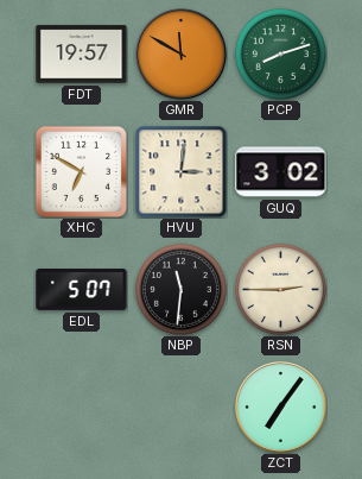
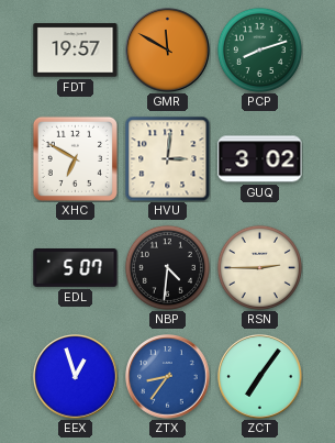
NBP: 11:31 -> 4:31 (167, 267)
EEX: none -> 12:57 (76, 377)
ZTX: none -> 8:36 (168, 377)
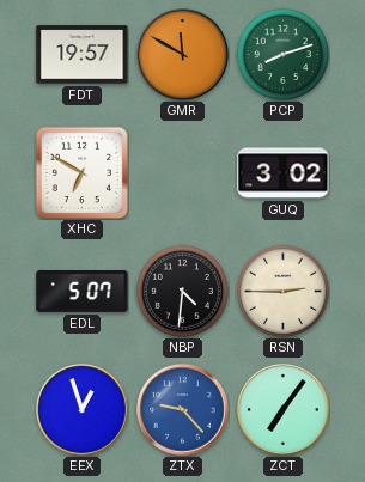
HVU: 3:01 -> none (167, 158)
ZTX: 8:36 -> 9:23 (183, 410)
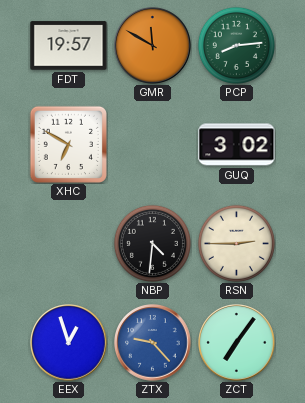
PCP: 8:12 -> 8:14 (236, 45)
EDL: 5:07 -> none (83, 292)
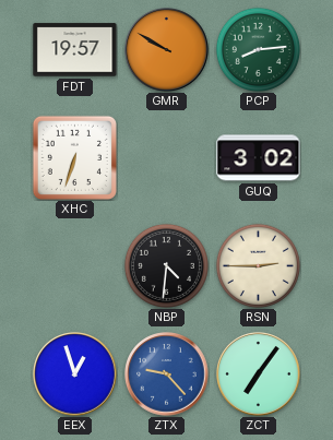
GMR: 11:50 -> 9:50 (167, 50)
XHC: 6:50 -> 6:33 (74, 157)
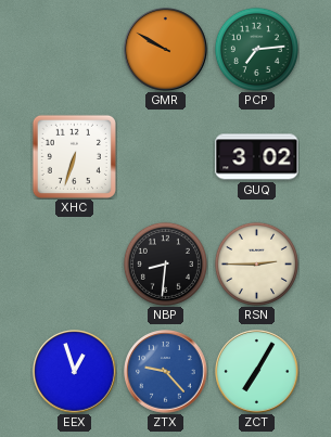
FDT: 19:57 -> none (75, 50)
PCP: 8:14 -> 7:14 (256, 49)
NBP: 4:31 -> 8:31 (165, 264)
ZCT: 7:06 -> 7:05 (257, 372)
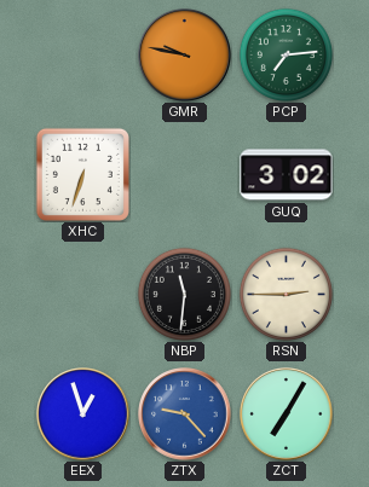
GMR: 9:50 -> 9:47 (185, 56)
NBP: 8:31 -> 11:31 (184, 294)
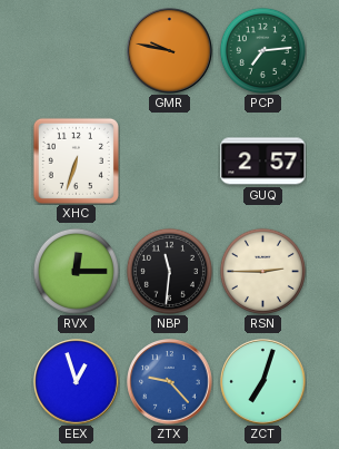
GUQ: 3:02 -> 2:57 (263, 162)
RVX: none -> 12:15 (76, 271)
ZCT: 7:05 -> 7:03 (263, 382)
